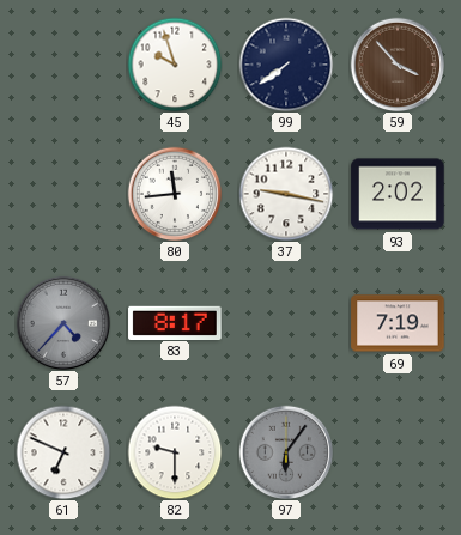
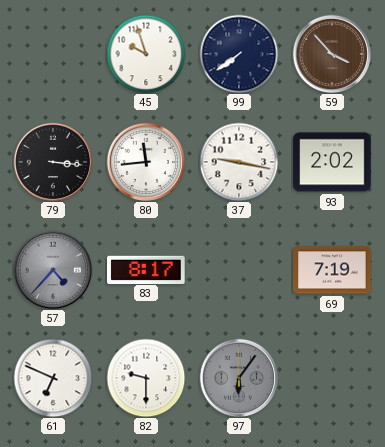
79: none -> 3:16 (53, 162)
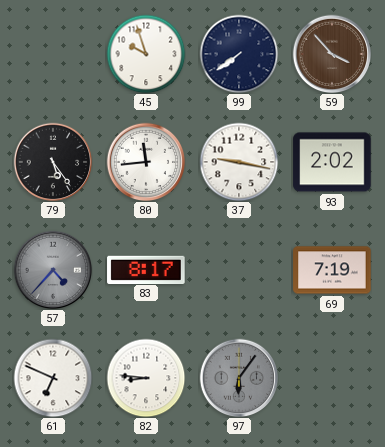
79: 3:16 -> 5:24 (53, 162)
82: 9:30 -> 8:46 (146, 378)
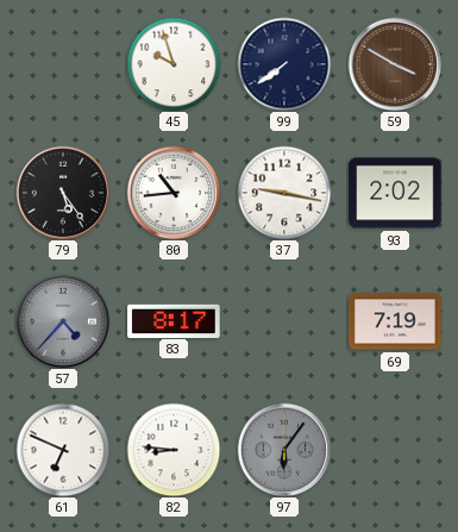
59: 3:53 -> 3:50 (395, 64)
80: 11:44 -> 10:44 (174, 193)
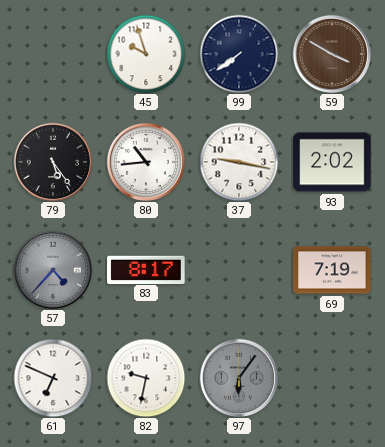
82: 8:46 -> 9:32 (146, 378)
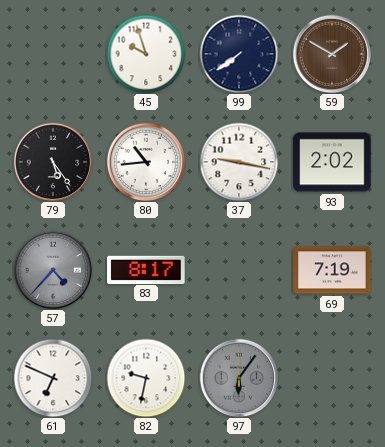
59: 3:50 -> 1:50 (332, 54)
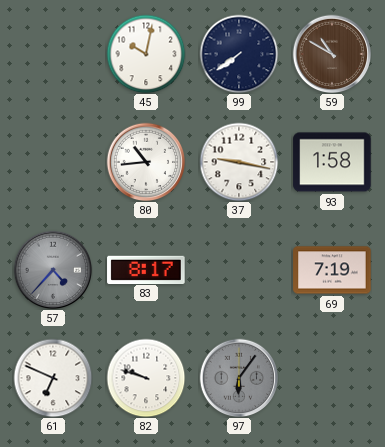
45: 9:57 -> 10:02 (146, 54)
59: 1:50 -> 10:50 (332, 54)
79: 5:24 -> none (53, 162)
93: 2:02 -> 1:58 (332, 162)
82: 9:32 -> 9:48 (146, 378)
